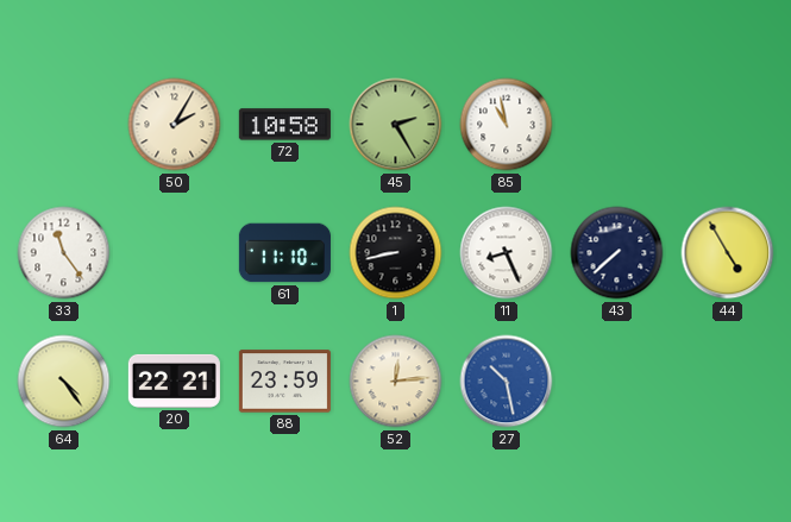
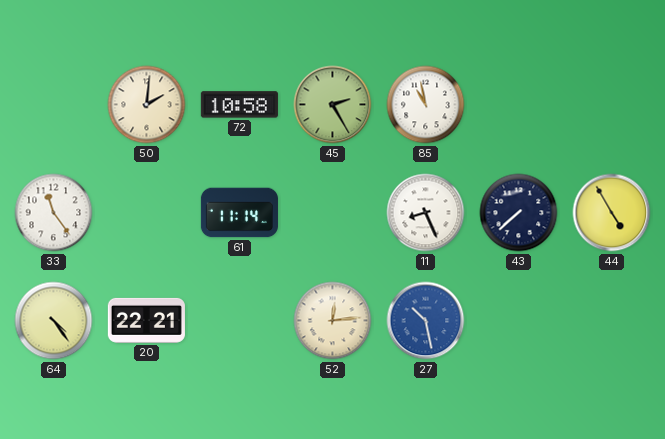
50: 2:05 -> 2:01 (147, 105)
61: 11:10 -> 11:14 (239, 213)
1: 8:43 -> none (396, 253)
88: 23:59 -> none (284, 382)
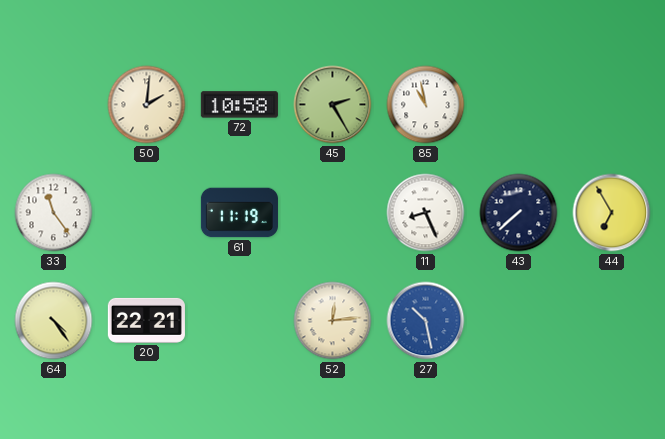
61: 11:14 -> 11:19 (239, 213)
44: 4:55 -> 6:55 (612, 213)
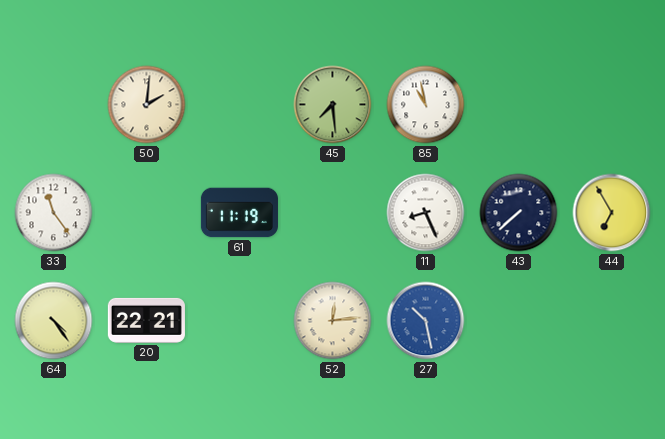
72: 10:58 -> none (239, 105)
45: 2:25 -> 7:29 (333, 105)
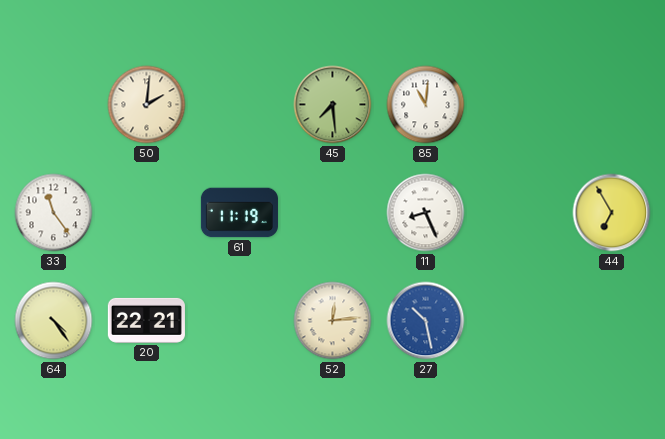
85: 10:58 -> 11:01 (426, 105)
43: 7:38 -> none (519, 213)
